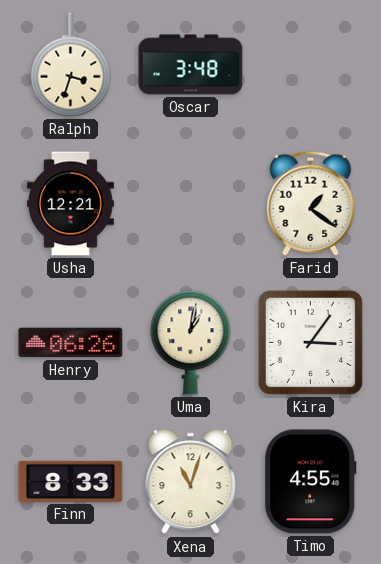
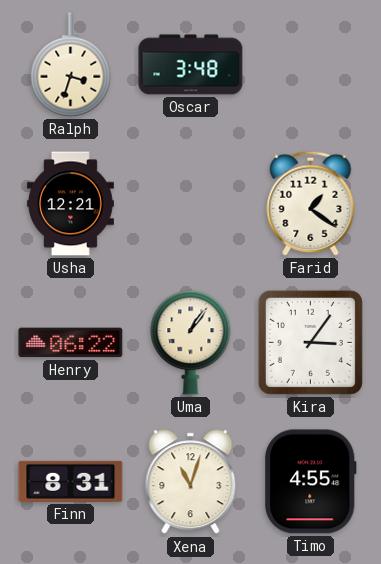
Henry: 06:26 -> 06:22 (71, 343)
Uma: 1:02 -> 1:06 (191, 343)
Finn: 8:33 -> 8:31 (71, 481)
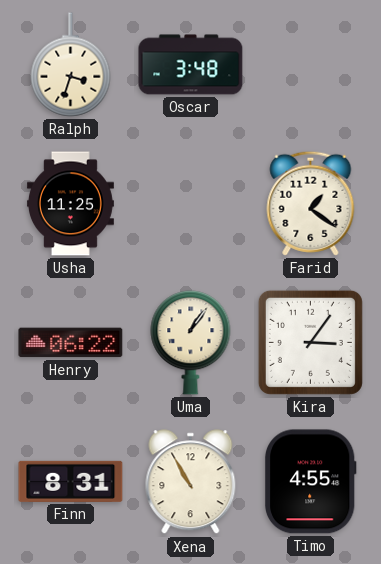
Usha: 12:21 -> 11:25 (70, 204)
Xena: 11:03 -> 10:55 (191, 482)
